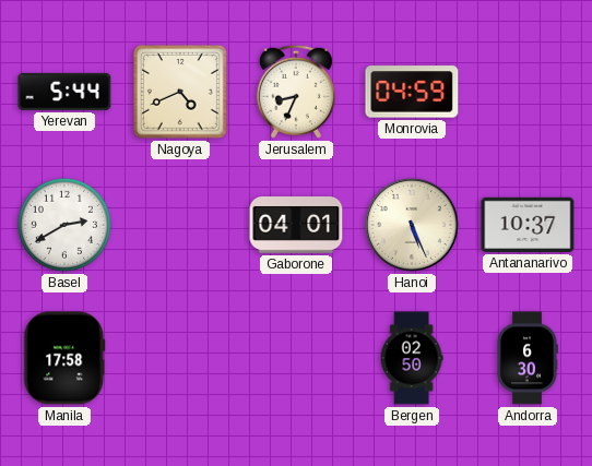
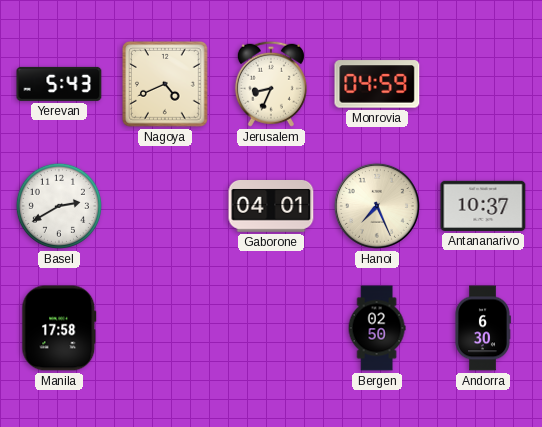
Yerevan: 5:44 -> 5:43 (59, 84)
Hanoi: 5:26 -> 7:26 (377, 206)
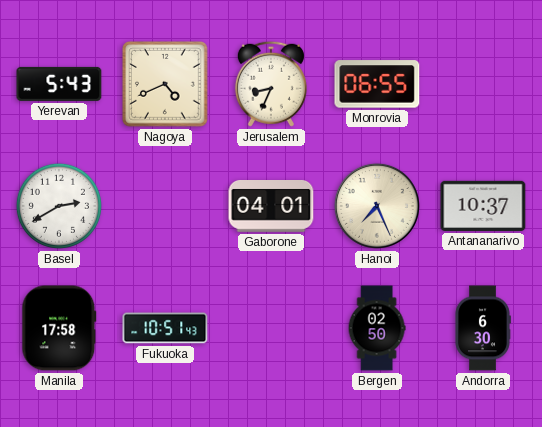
Monrovia: 04:59 -> 06:55 (377, 84)
Fukuoka: none -> 10:51 (165, 328)
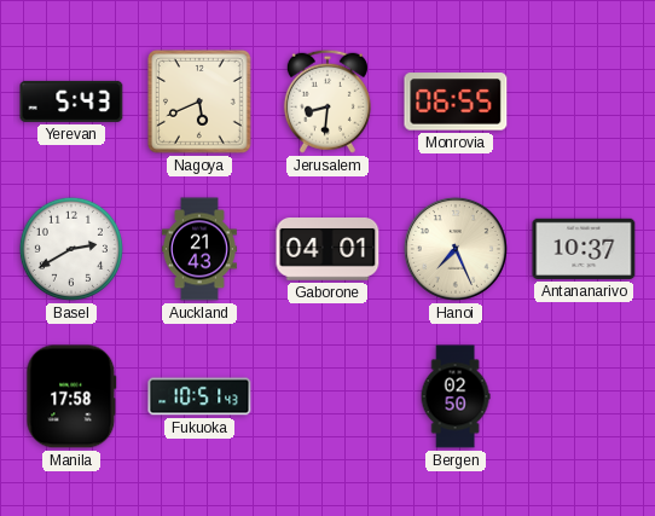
Nagoya: 4:41 -> 5:41 (201, 103)
Jerusalem: 8:34 -> 8:31 (327, 102)
Auckland: none -> 21:43 (199, 249)
Andorra: 6:30 -> none (483, 328)
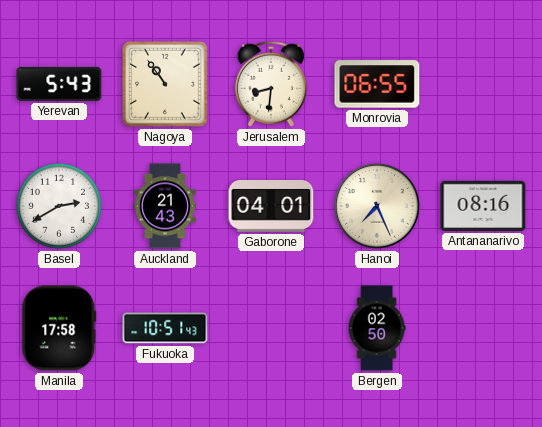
Nagoya: 5:41 -> 10:54 (166, 85)
Antananarivo: 10:37 -> 08:16 (483, 206)
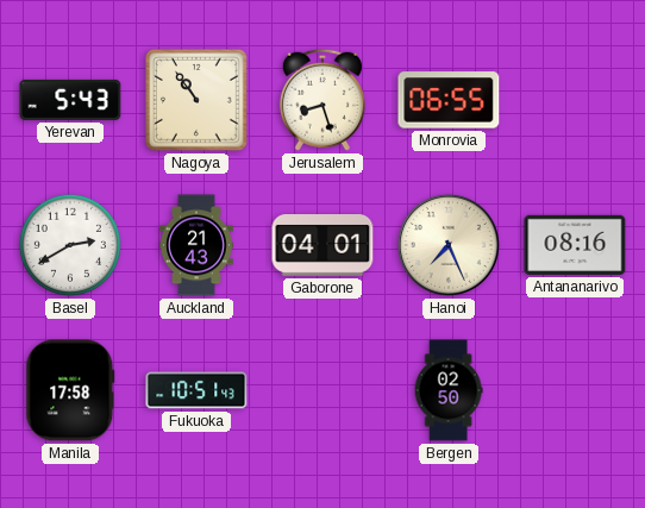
Jerusalem: 8:31 -> 8:27 (322, 100)
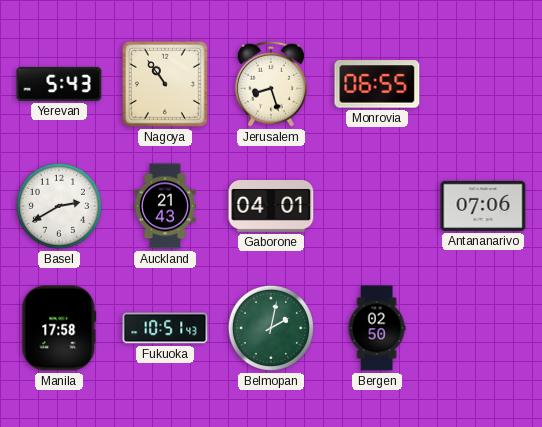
Hanoi: 7:26 -> none (449, 245)
Antananarivo: 08:16 -> 07:06 (483, 206)
Belmopan: none -> 2:02 (271, 328)
